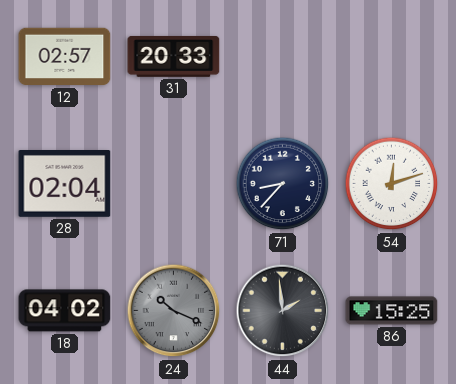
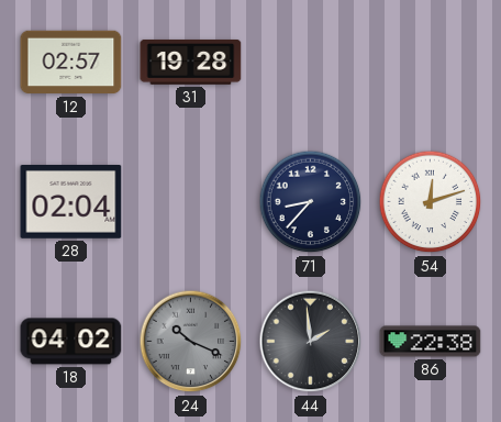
31: 20:33 -> 19:28 (191, 62)
86: 15:25 -> 22:38 (431, 342)
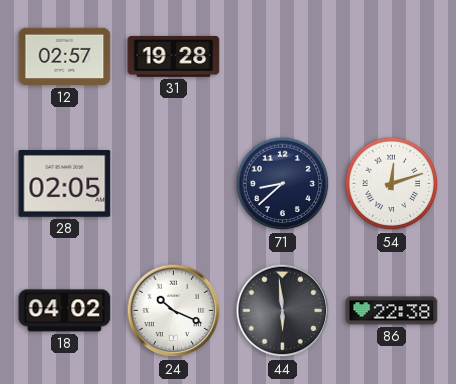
28: 02:04 -> 02:05 (65, 184)
71: 8:37 -> 8:38 (283, 184)
24 dial: grey -> white (174, 311)
44: 1:59 -> 5:59 (283, 311)
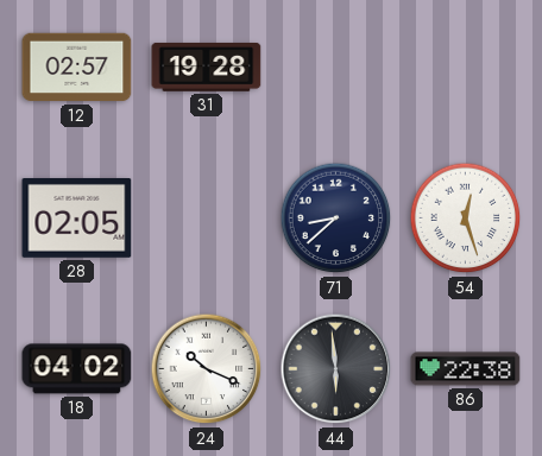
54: 12:12 -> 12:27 (466, 218)
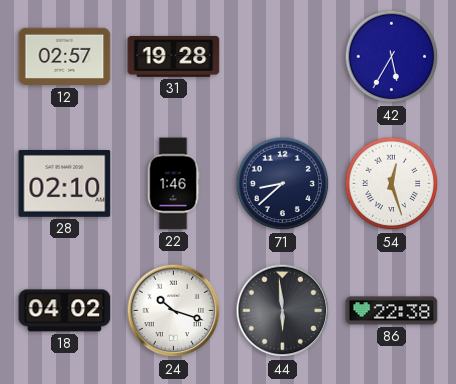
42: none -> 5:35 (392, 57)
28: 02:05 -> 02:10 (65, 184)
22: none -> 1:46 (173, 184)
24: 10:19 -> 10:18 (174, 311)
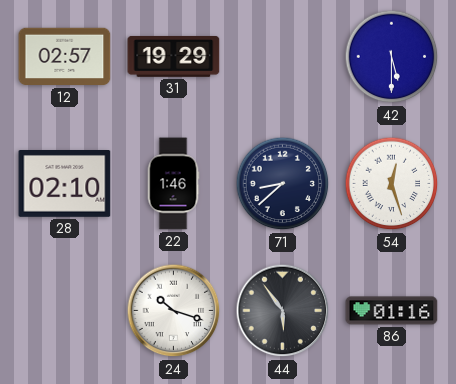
31: 19:28 -> 19:29 (174, 56)
42: 5:35 -> 5:30 (392, 57)
18: 04:02 -> none (65, 311)
44: 5:59 -> 5:54 (283, 311)
86: 22:38 -> 01:16 (392, 311)
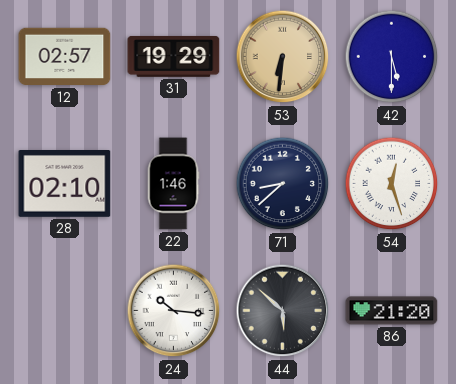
53: none -> 6:31 (283, 57)
24: 10:18 -> 10:16 (174, 311)
44: 5:54 -> 5:52 (283, 311)
86: 01:16 -> 21:20 (392, 311)
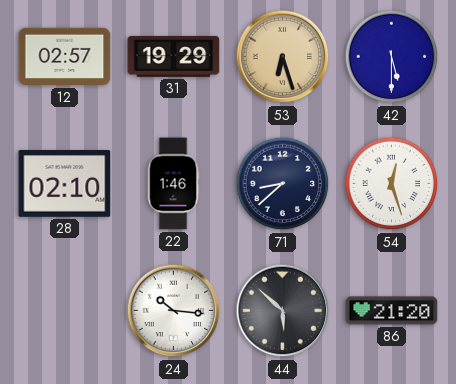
53: 6:31 -> 6:27 (283, 57)
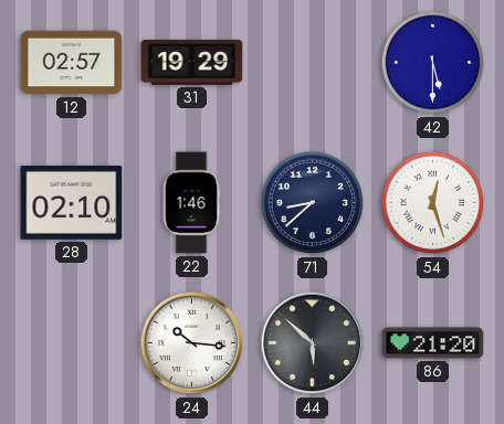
53: 6:27 -> none (283, 57)
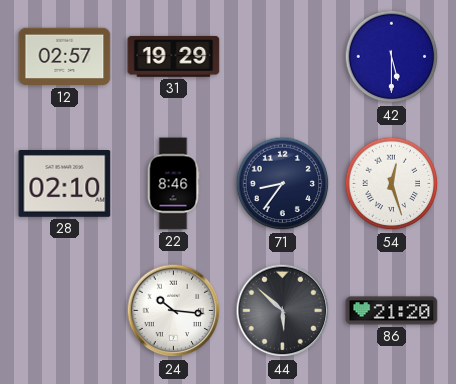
22: 1:46 -> 8:46 (173, 184)
71: 8:38 -> 8:36 (283, 184)
